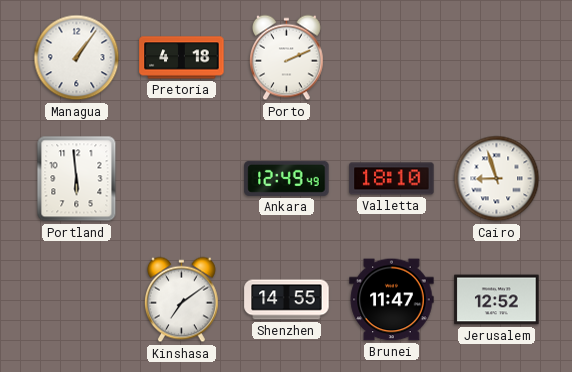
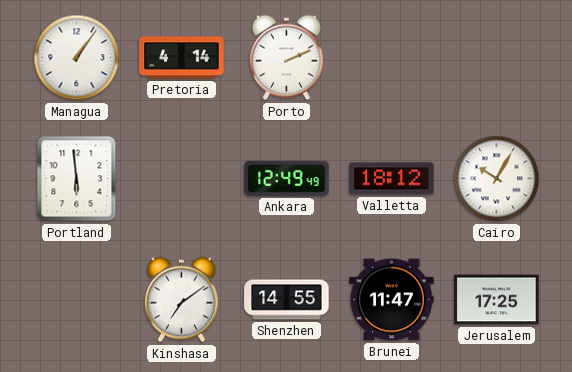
Pretoria: 4:18 -> 4:14 (182, 58)
Valletta: 18:10 -> 18:12 (392, 179)
Cairo: 8:57 -> 10:05 (497, 179)
Jerusalem: 12:52 -> 17:25 (497, 300)
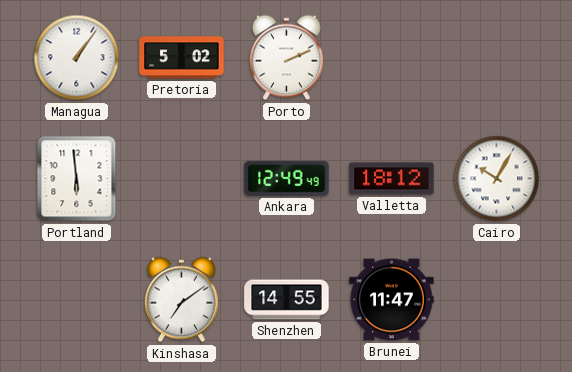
Pretoria: 4:14 -> 5:02 (182, 58)
Jerusalem: 17:25 -> none (497, 300)
